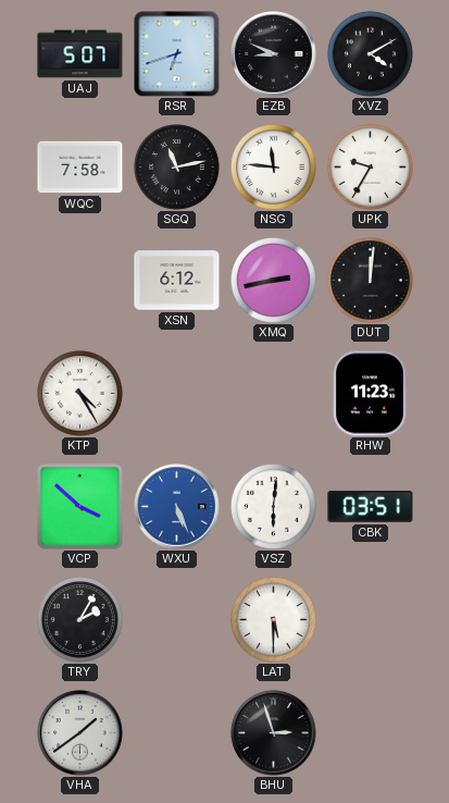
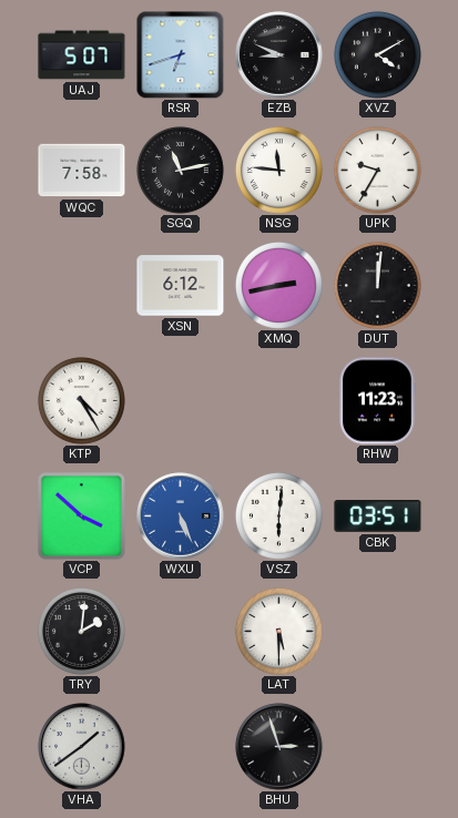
TRY: 2:05 -> 2:01 (81, 631)
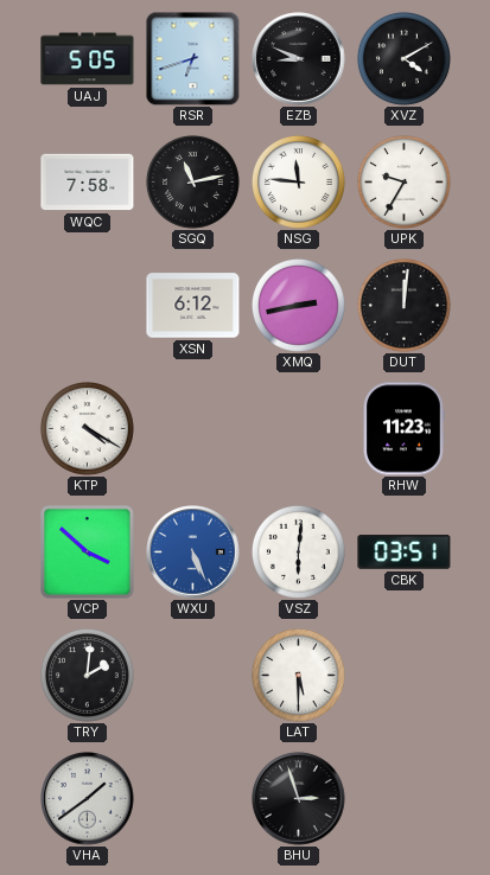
UAJ: 5:07 -> 5:05 (88, 59)
KTP: 4:25 -> 4:20 (87, 428)
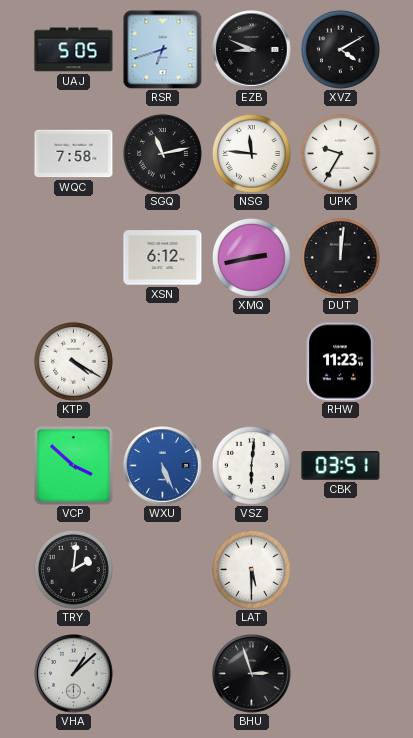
VHA: 1:39 -> 1:08 (74, 674)
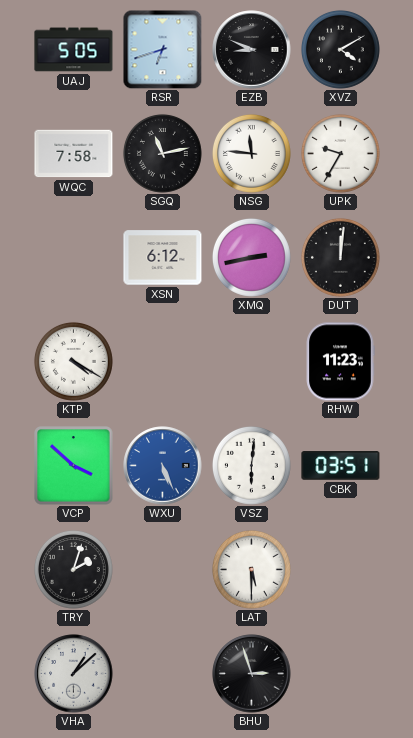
TRY: 2:01 -> 2:03 (73, 569)
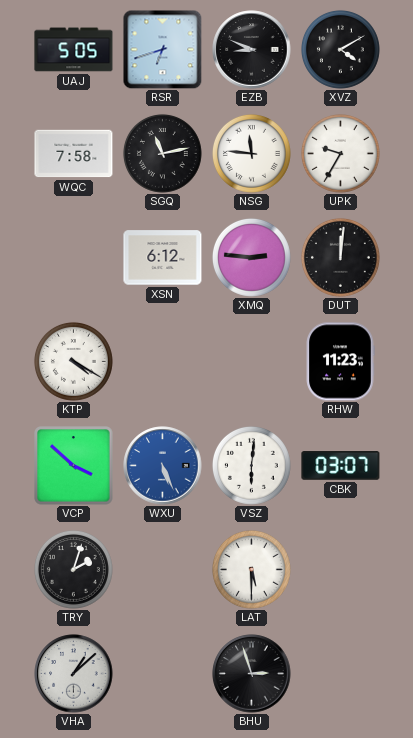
XMQ: 2:43 -> 2:46 (251, 257)
CBK: 03:51 -> 03:07 (341, 466)
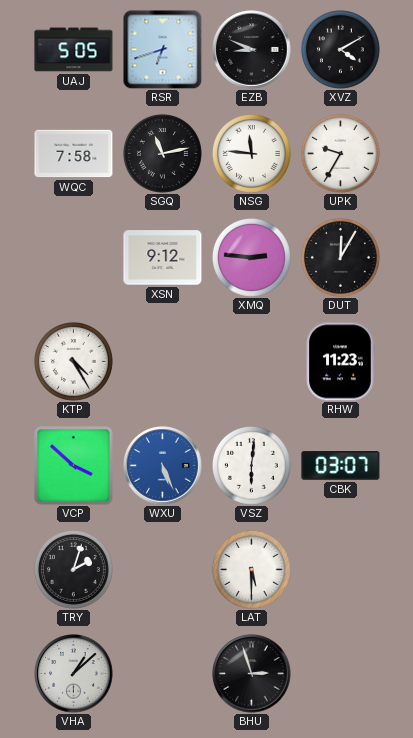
XSN: 6:12 -> 9:12 (163, 258)
DUT: 12:01 -> 12:05 (340, 257)
KTP: 4:20 -> 4:25 (73, 361)
